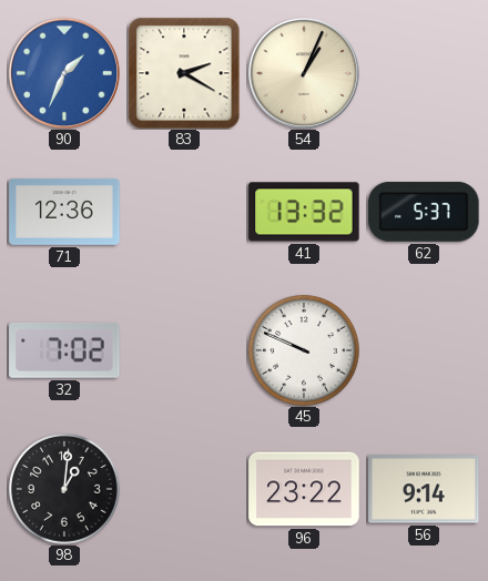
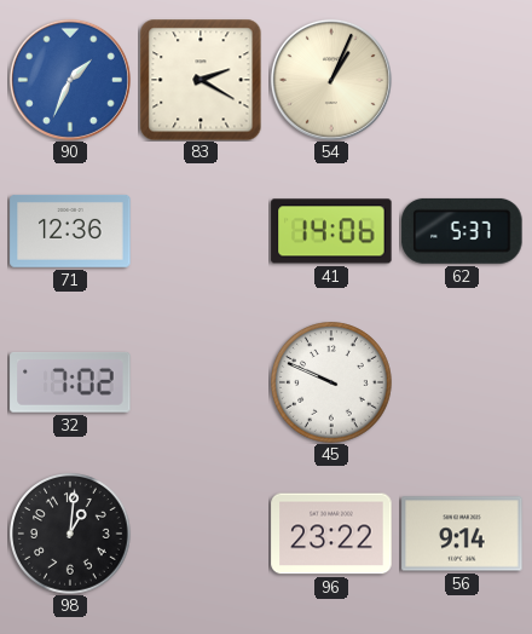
41: 13:32 -> 14:06 (331, 231)
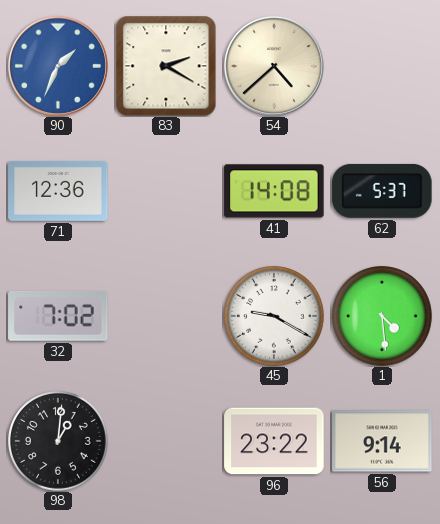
54: 1:04 -> 4:38 (274, 66)
41: 14:06 -> 14:08 (274, 191)
45: 9:49 -> 9:20 (275, 317)
1: none -> 4:29 (383, 317)
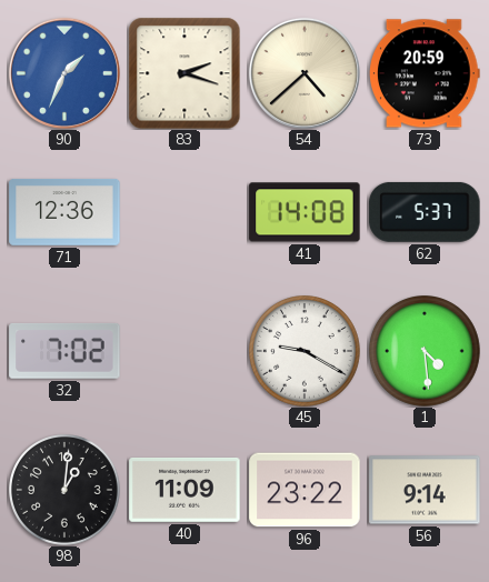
83: 2:20 -> 2:18 (184, 73)
73: none -> 20:59 (426, 73)
40: none -> 11:09 (184, 491)
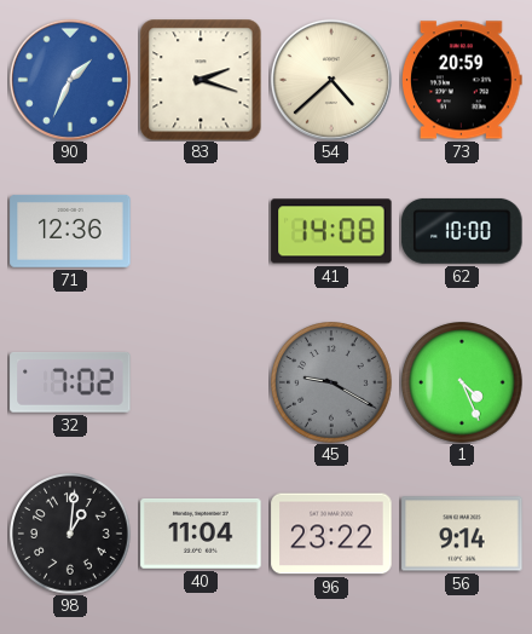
62: 5:37 -> 10:00 (462, 231)
45 dial: white -> grey (332, 384)
1: 4:29 -> 4:26 (463, 384)
40: 11:09 -> 11:04 (201, 535)
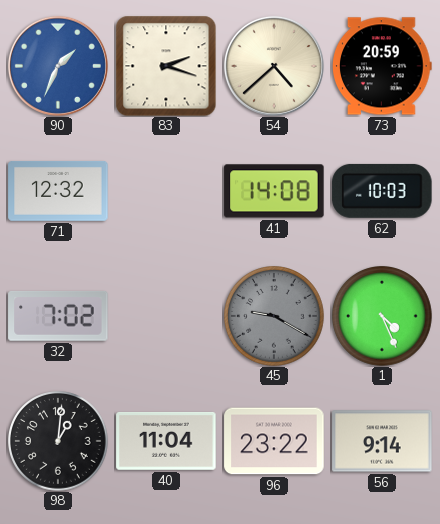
71: 12:36 -> 12:32 (58, 191)
62: 10:00 -> 10:03 (382, 191)
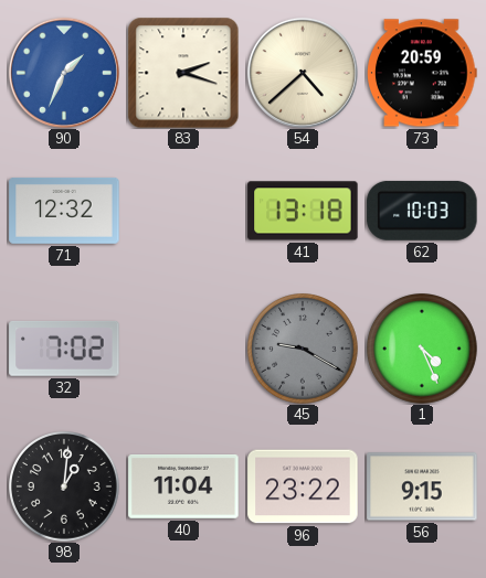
41: 14:08 -> 13:18 (303, 211)
56: 9:14 -> 9:15 (422, 486)
